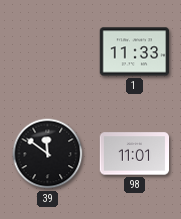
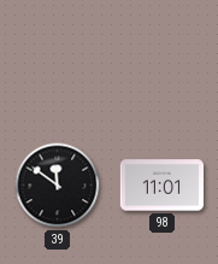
1: 11:33 -> none (135, 52)
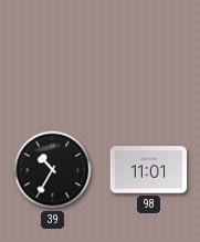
39: 11:51 -> 10:35 (53, 170)
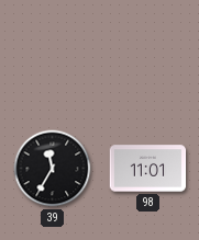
39: 10:35 -> 11:35 (53, 169)
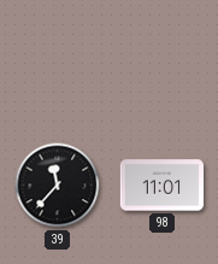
39: 11:35 -> 11:37 (58, 186)
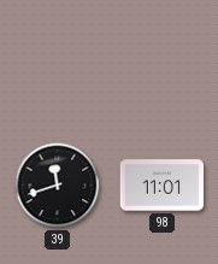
39: 11:37 -> 11:42 (58, 186)
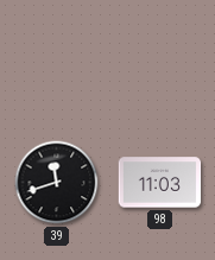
98: 11:01 -> 11:03 (160, 183)
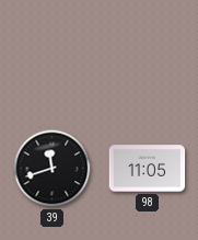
98: 11:03 -> 11:05 (148, 169)
